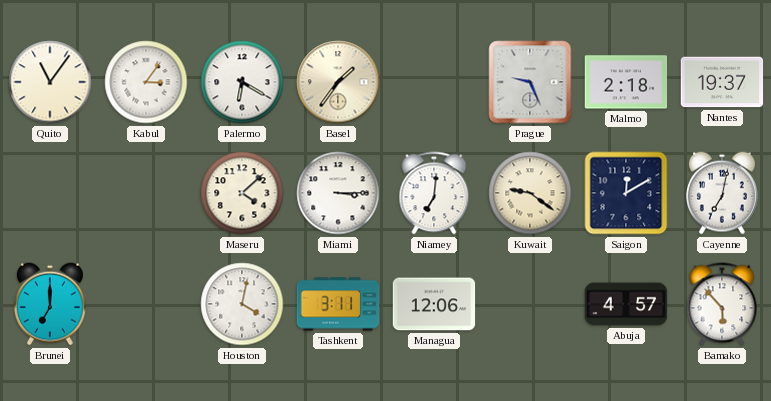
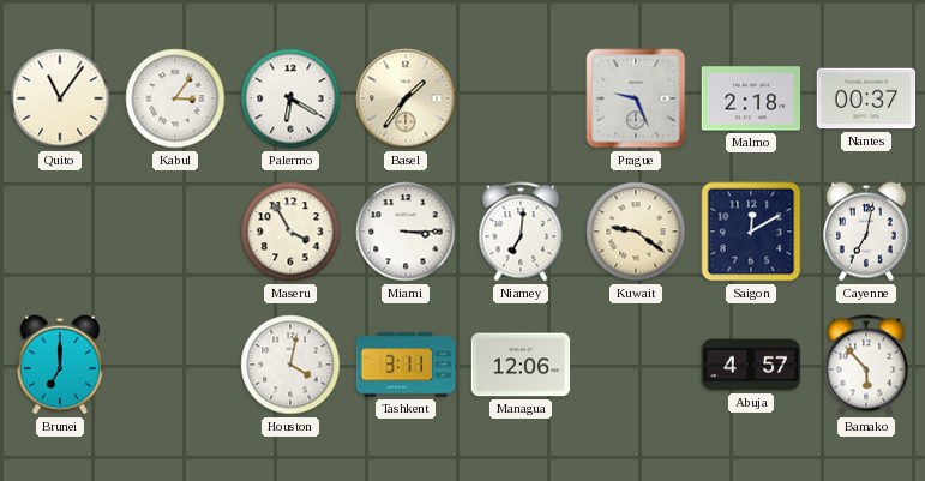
Nantes: 19:37 -> 00:37 (866, 98)
Maseru: 4:08 -> 3:55 (290, 232)
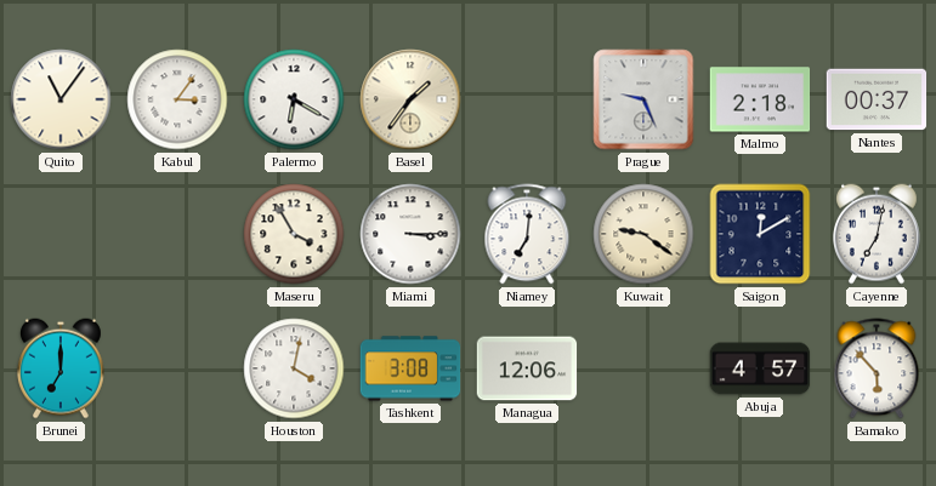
Tashkent: 3:11 -> 3:08 (410, 368)
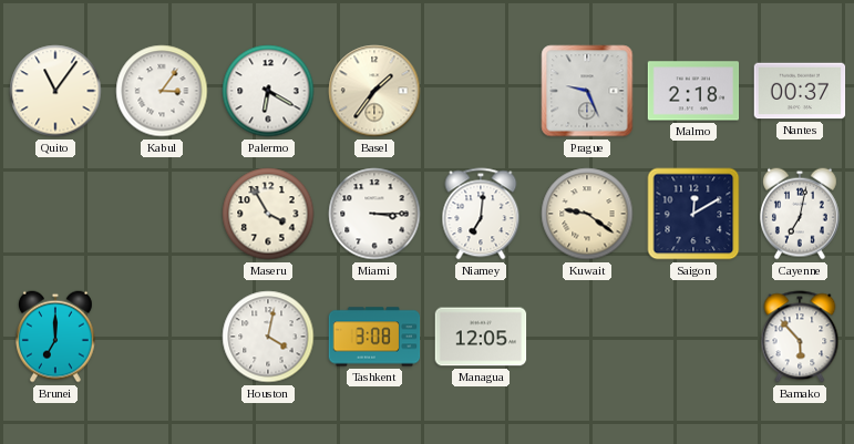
Managua: 12:06 -> 12:05 (481, 337)
Abuja: 4:57 -> none (760, 368)
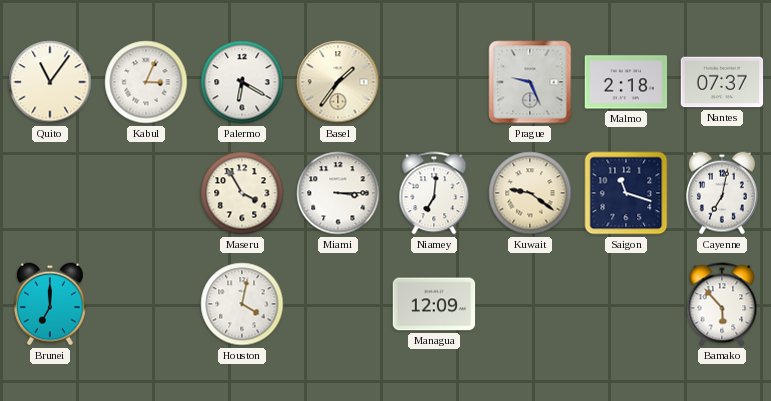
Kabul: 3:06 -> 3:04 (146, 82)
Nantes: 00:37 -> 07:37 (722, 82)
Saigon: 12:10 -> 11:18 (626, 193)
Tashkent: 3:08 -> none (374, 337)
Managua: 12:05 -> 12:09 (434, 304)
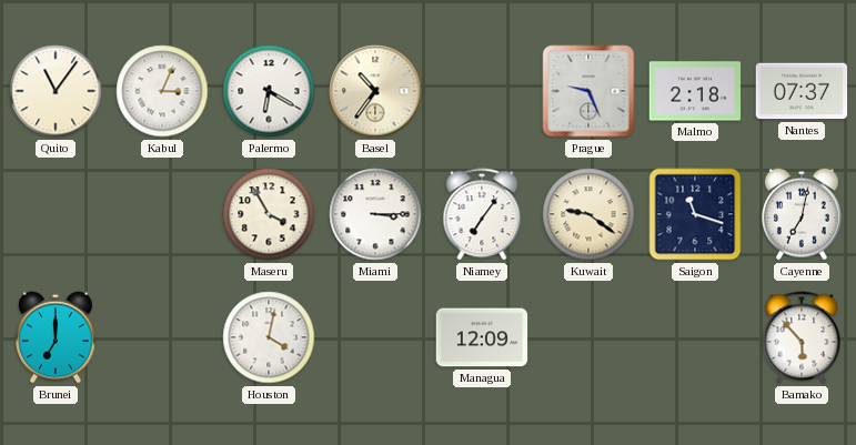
Basel: 1:36 -> 10:36 (375, 91)
Niamey: 7:01 -> 7:06 (482, 214)
